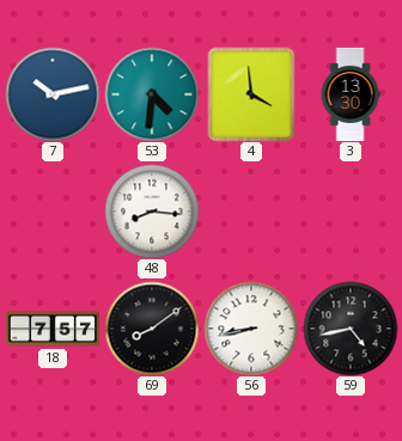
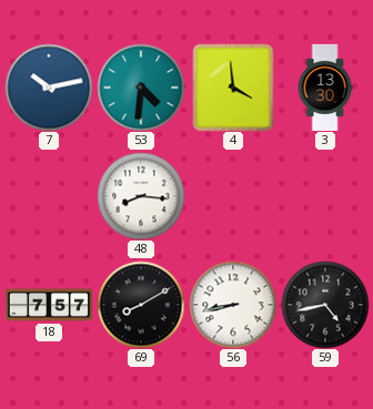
69: 8:09 -> 8:10 (141, 305)
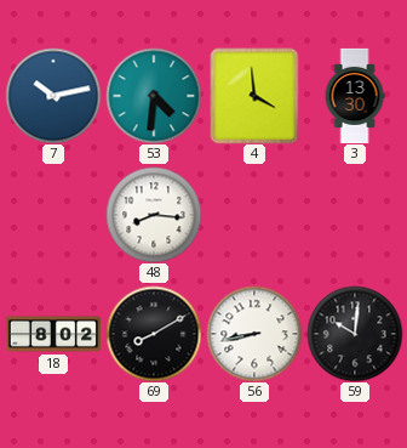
18: 7:57 -> 8:02 (52, 334)
59: 4:43 -> 10:01 (355, 334)
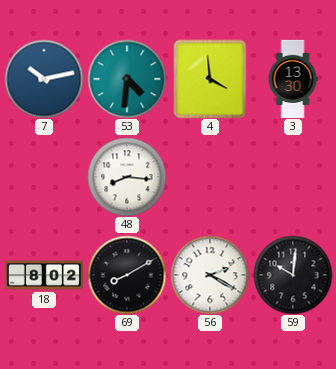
56: 8:43 -> 2:20 (210, 275)
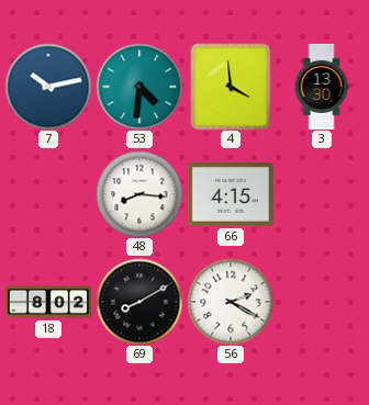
66: none -> 4:15 (231, 195)
59: 10:01 -> none (293, 275)
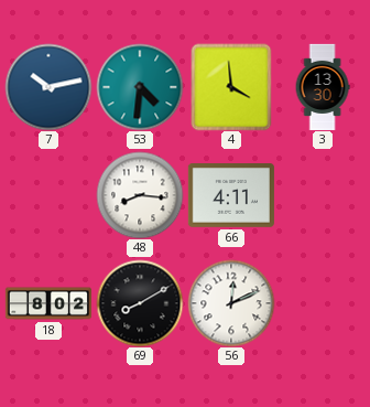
66: 4:15 -> 4:11 (231, 196)
56: 2:20 -> 12:11 (231, 303)
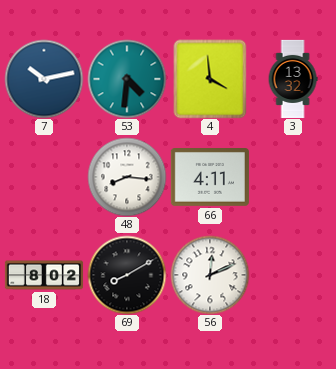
3: 13:30 -> 13:32 (293, 78)
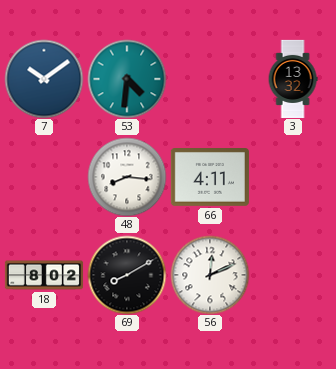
7: 10:13 -> 10:09 (44, 79)
4: 3:59 -> none (210, 79)
